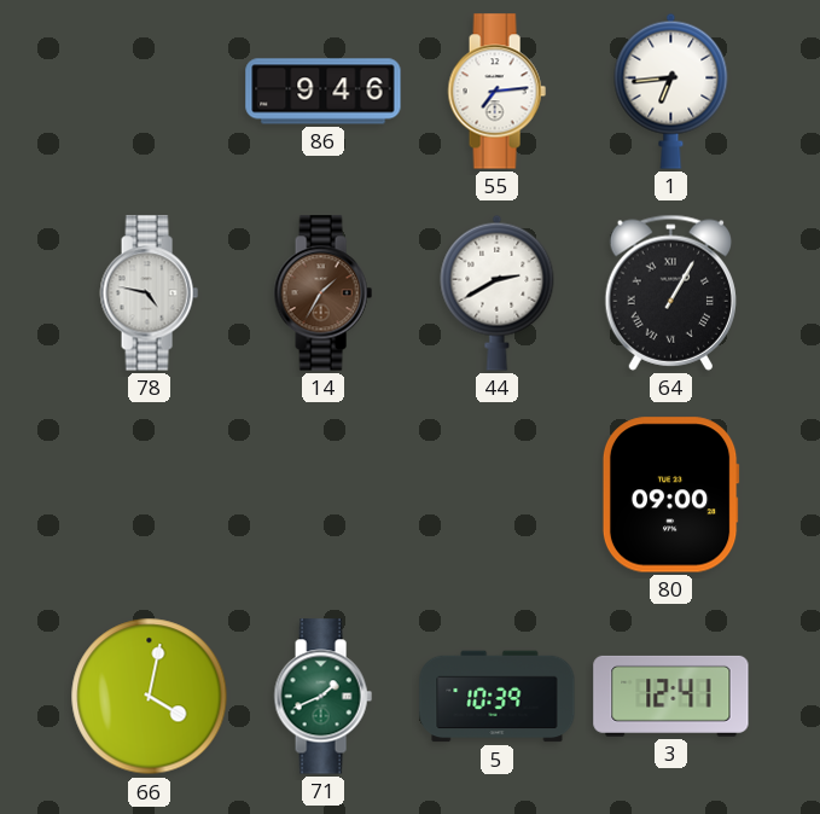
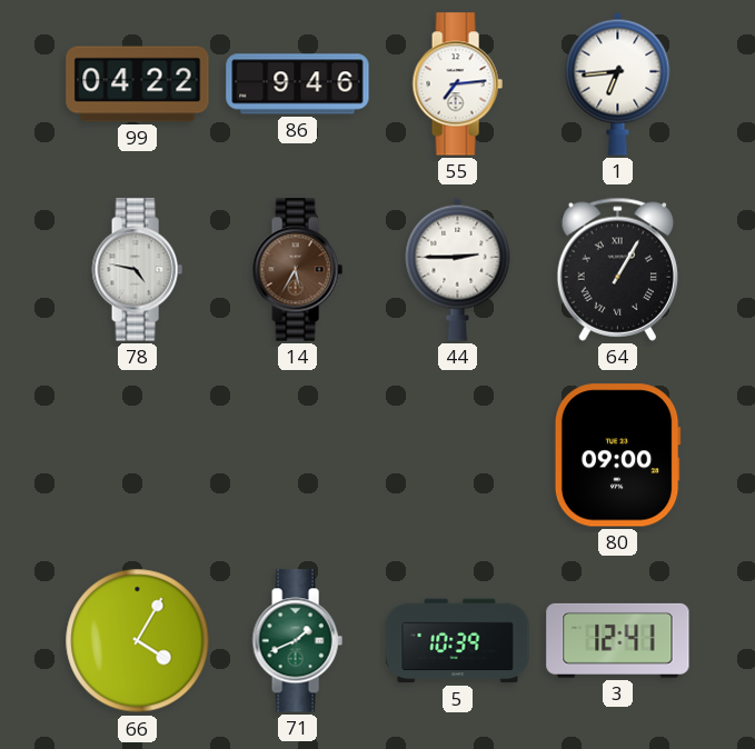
99: none -> 04:22 (138, 84)
14: 1:35 -> 5:35 (297, 270)
44: 2:40 -> 2:45 (458, 269)
66: 4:02 -> 4:05 (138, 641)
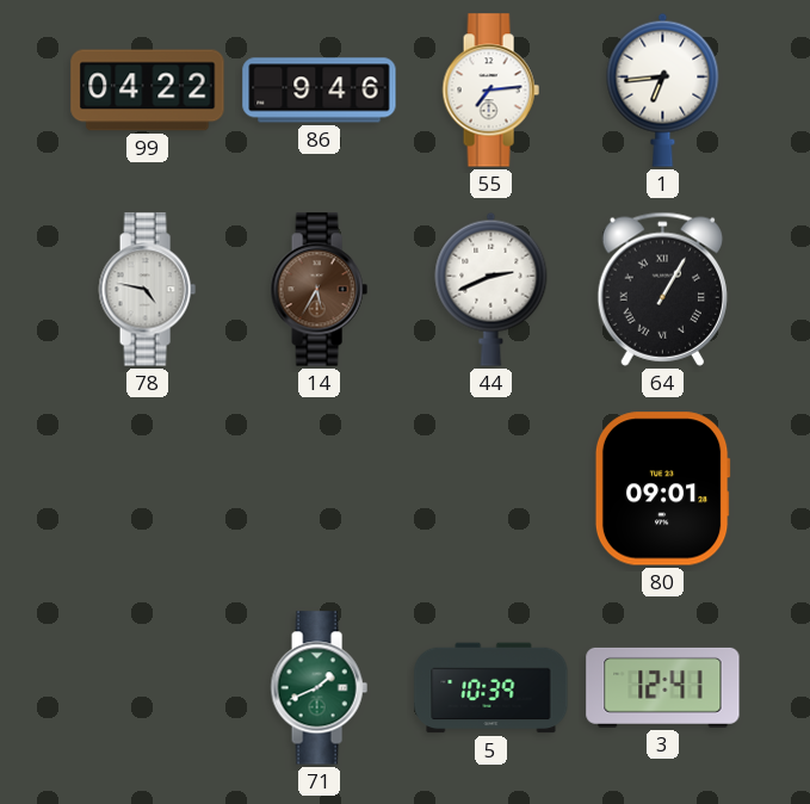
44: 2:45 -> 2:41 (491, 289)
80: 09:00 -> 09:01 (662, 489)
66: 4:05 -> none (138, 641)
